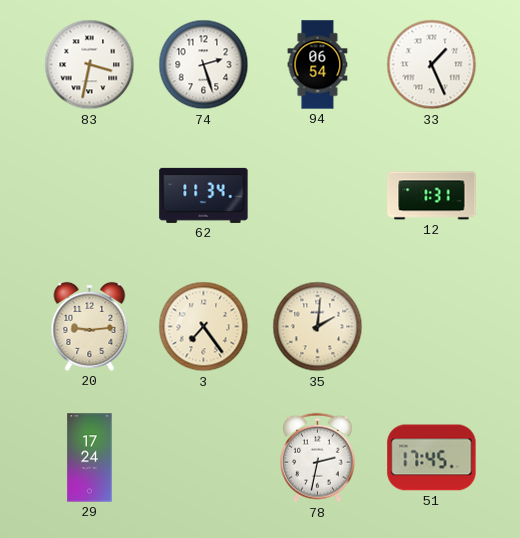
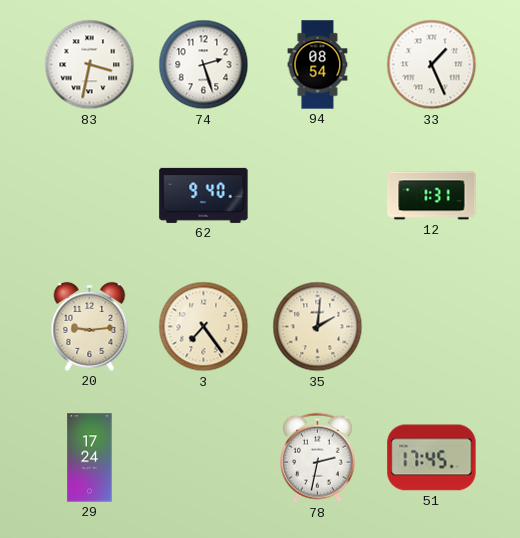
94: 06:54 -> 08:54 (318, 65)
62: 11:34 -> 9:40 (204, 195)
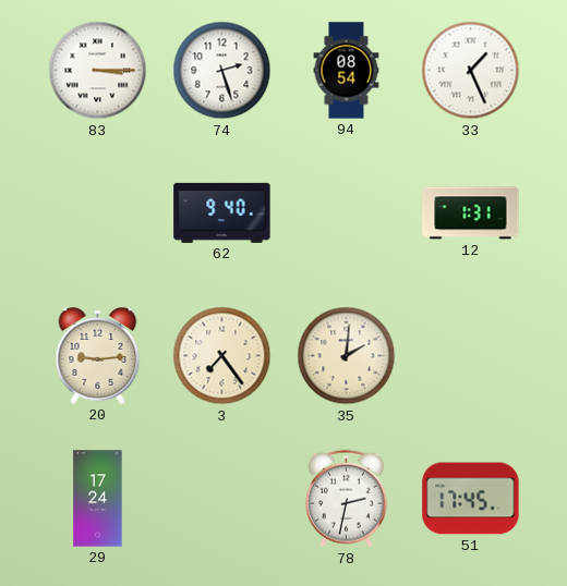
83: 3:32 -> 3:15 (98, 71)
